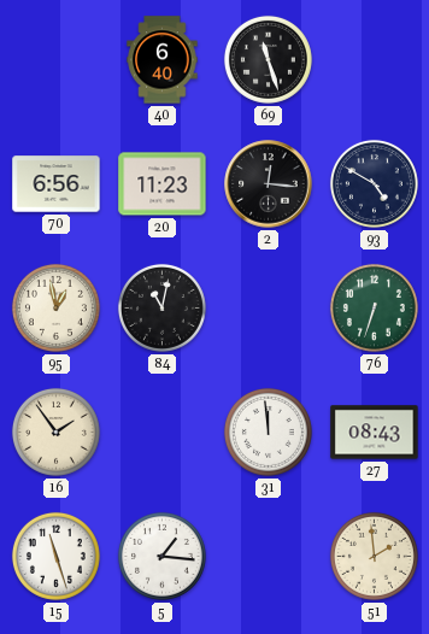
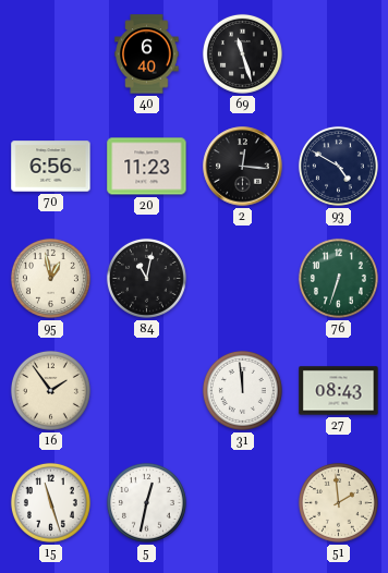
5: 1:16 -> 12:32 (146, 502)
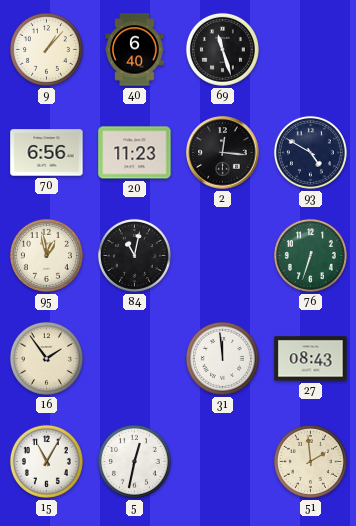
9: none -> 1:07 (46, 49)
15: 11:27 -> 11:05 (46, 461)
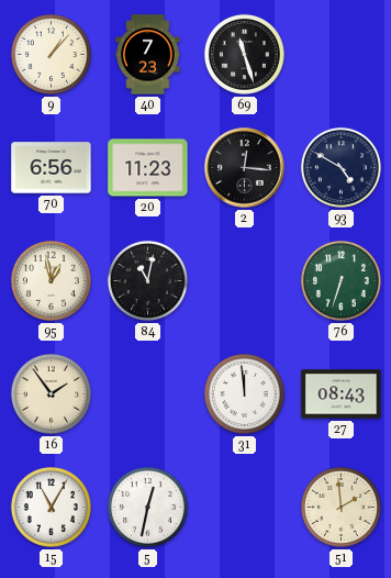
40: 6:40 -> 7:23 (148, 55)
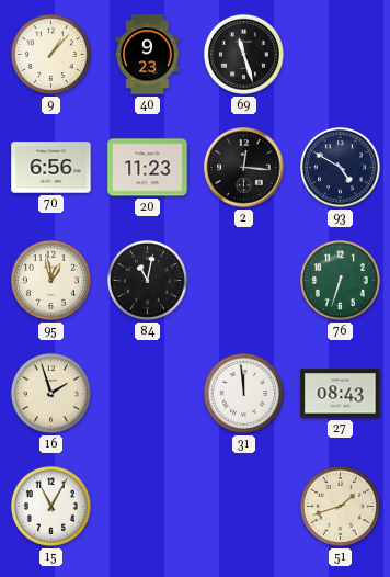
40: 7:23 -> 9:23 (148, 55)
16: 1:54 -> 1:57 (50, 393)
5: 12:32 -> none (147, 507)
51: 1:59 -> 1:42 (340, 506)
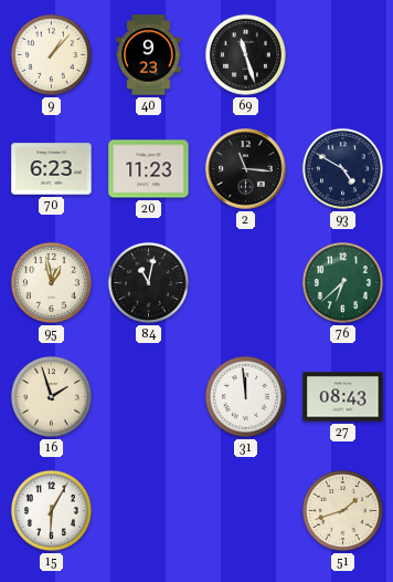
70: 6:56 -> 6:23 (52, 169)
2: 12:16 -> 11:16 (246, 169)
76: 6:33 -> 6:38 (342, 282)
15: 11:05 -> 6:05 (51, 510)
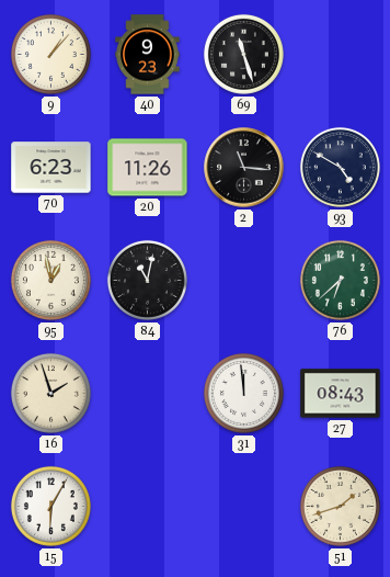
20: 11:23 -> 11:26 (148, 168)
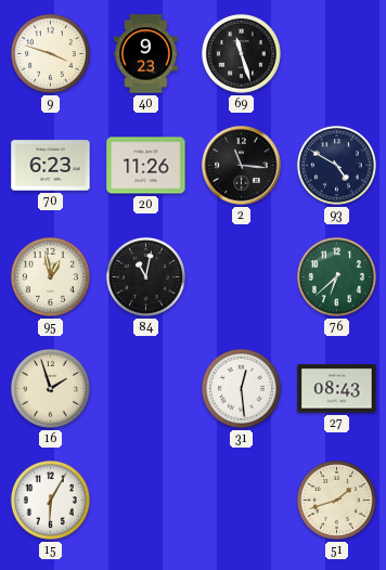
9: 1:07 -> 3:48 (50, 53)
31: 11:59 -> 12:29 (241, 388)
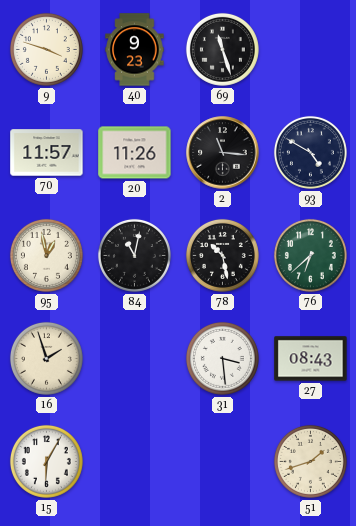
70: 6:23 -> 11:57 (47, 153)
78: none -> 10:28 (222, 255)
31: 12:29 -> 3:29 (222, 358)
